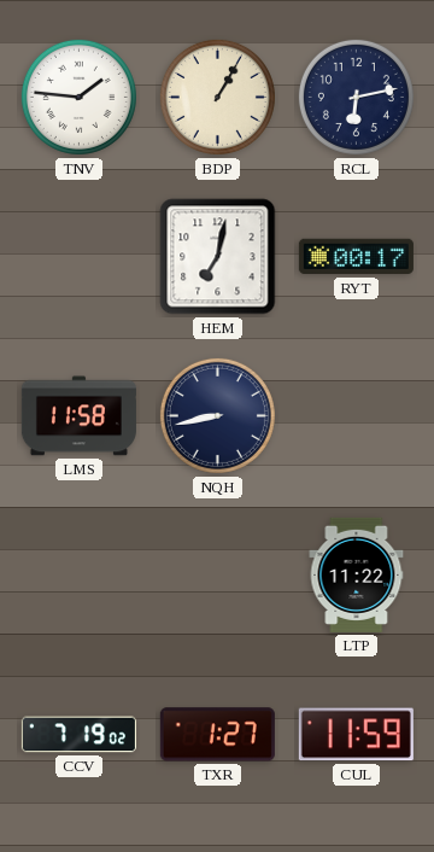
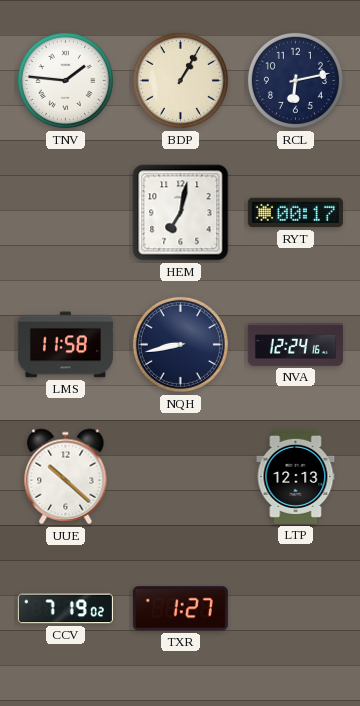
NVA: none -> 12:24 (295, 345)
UUE: none -> 10:22 (66, 477)
LTP: 11:22 -> 12:13 (296, 476)
CUL: 11:59 -> none (356, 735)
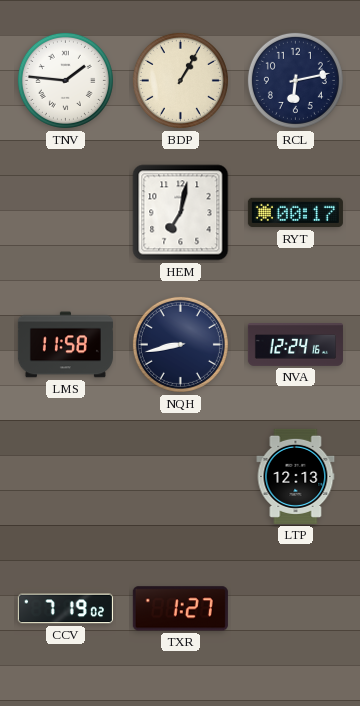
UUE: 10:22 -> none (66, 477)
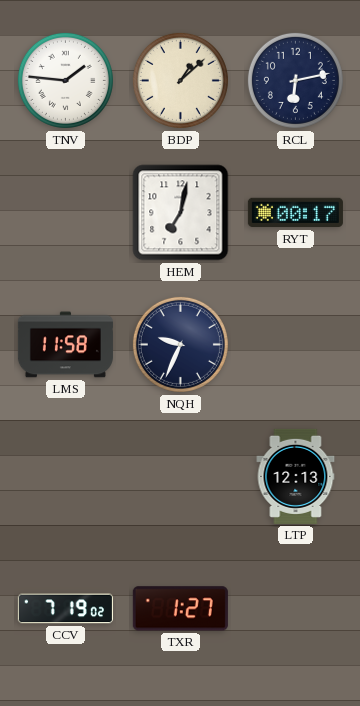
BDP: 1:05 -> 1:08 (180, 80)
NQH: 8:43 -> 9:34 (180, 344)
NVA: 12:24 -> none (295, 345)
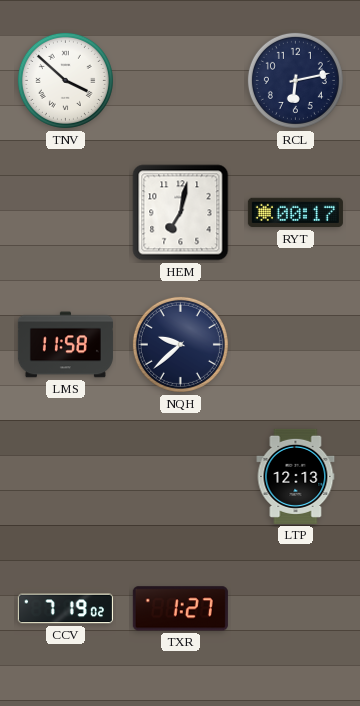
TNV: 1:46 -> 3:52 (65, 80)
BDP: 1:08 -> none (180, 80)
NQH: 9:34 -> 9:38 (180, 344)
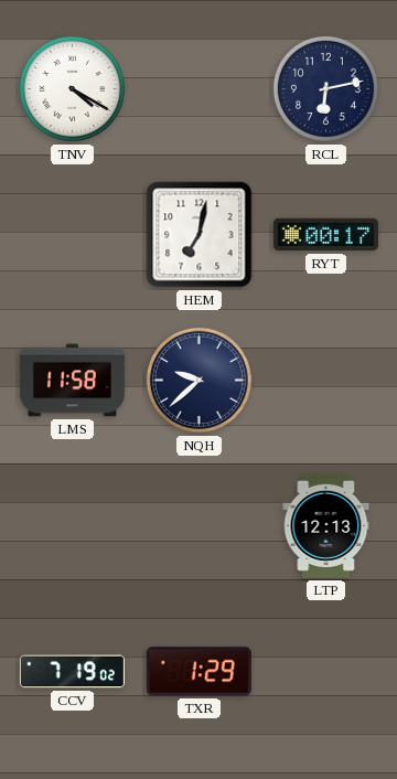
TNV: 3:52 -> 4:20 (72, 88)
TXR: 1:27 -> 1:29 (198, 672)
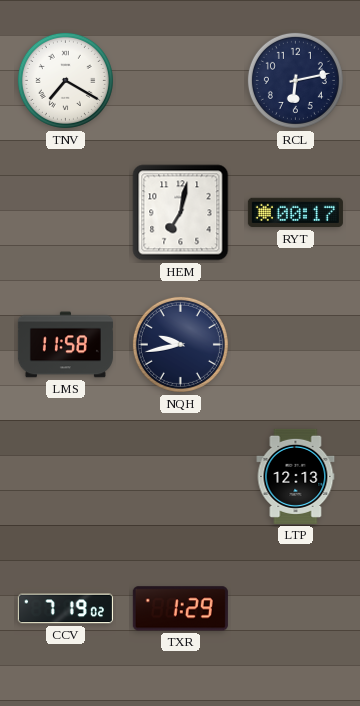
TNV: 4:20 -> 7:20 (65, 80)
NQH: 9:38 -> 9:43 (180, 344)
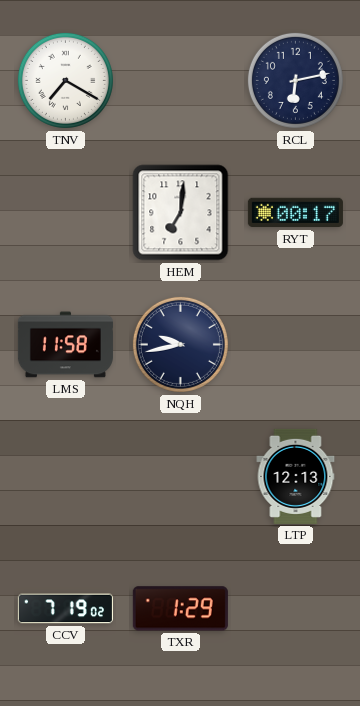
HEM: 7:02 -> 7:01 (181, 213)
